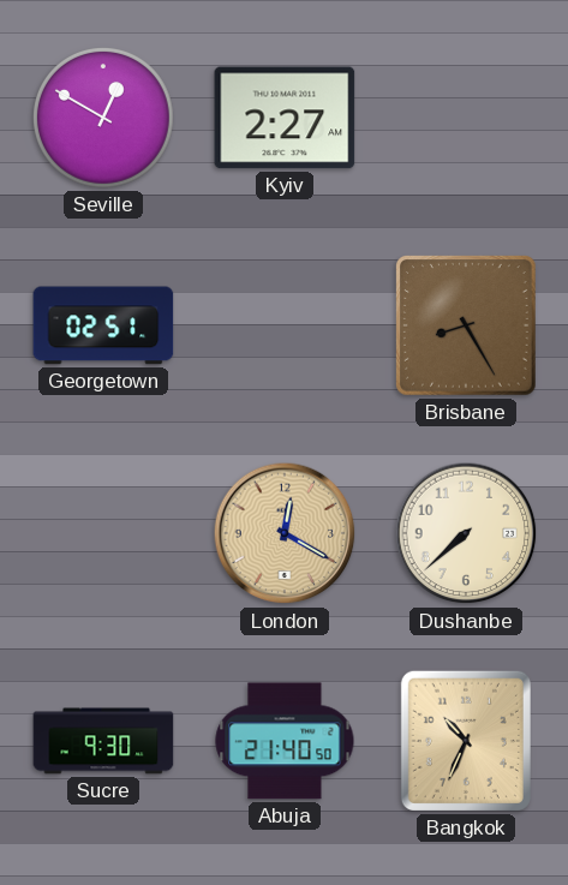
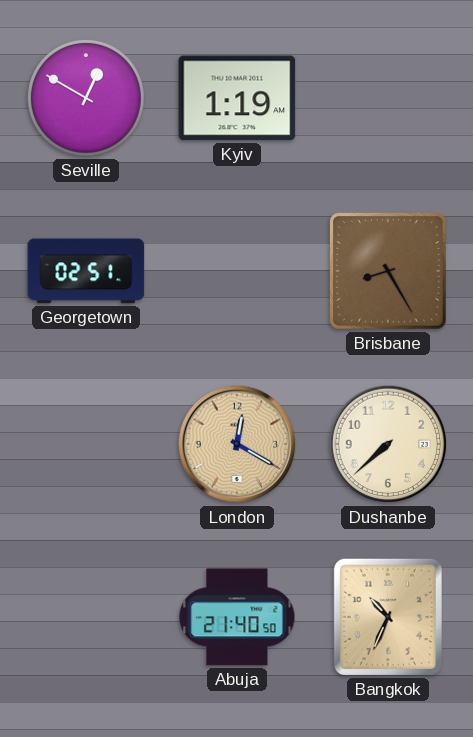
Kyiv: 2:27 -> 1:19 (237, 98)
Sucre: 9:30 -> none (103, 741)
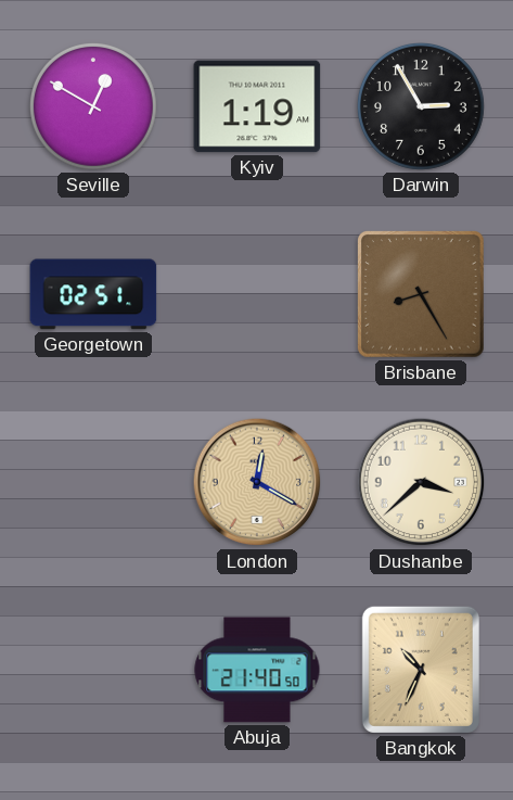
Darwin: none -> 2:55 (421, 106)
Dushanbe: 7:38 -> 3:38 (421, 482)
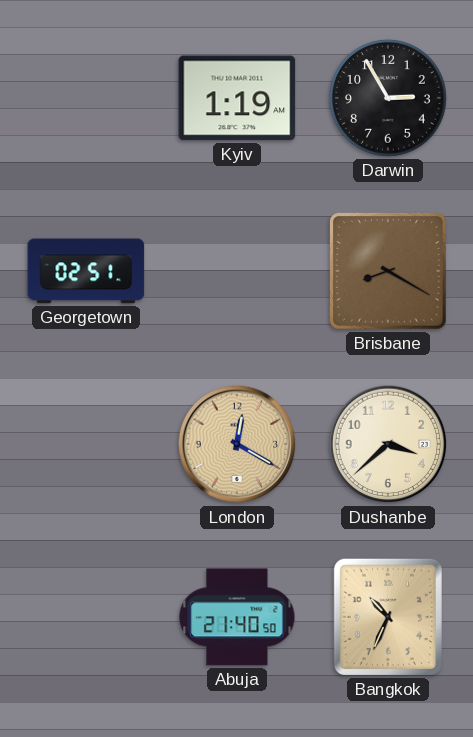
Seville: 12:50 -> none (93, 106)
Brisbane: 8:25 -> 8:20 (388, 271)
